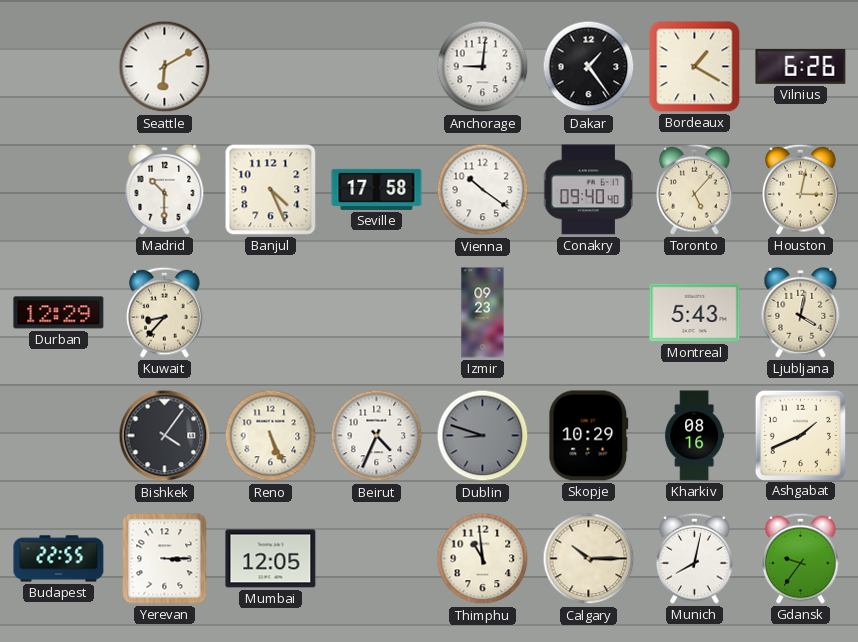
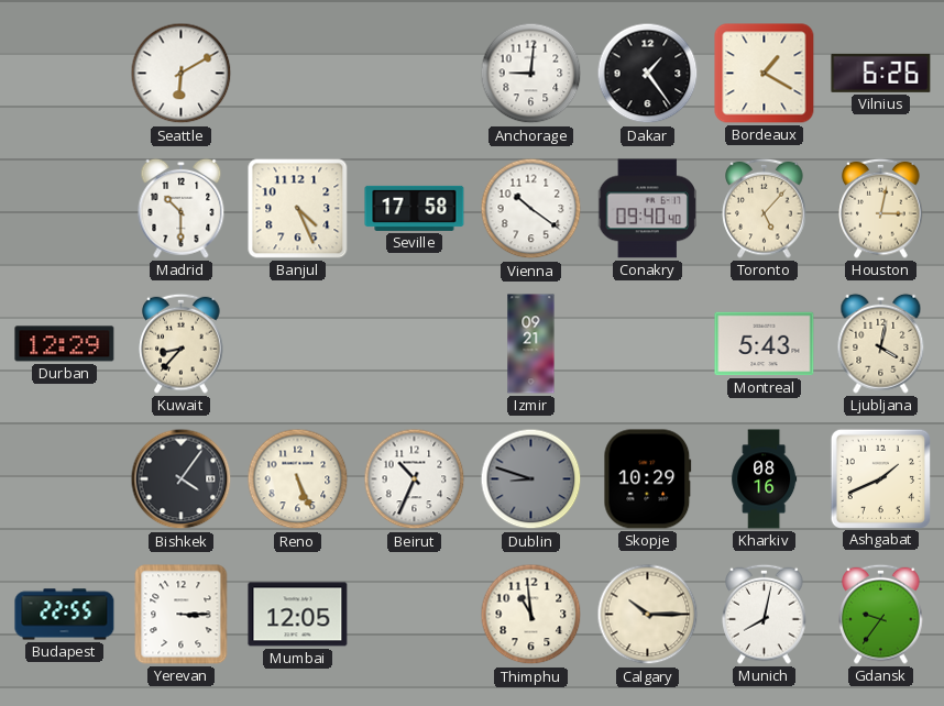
Izmir: 09:23 -> 09:21 (531, 344)
Beirut: 4:34 -> 10:34 (415, 479)
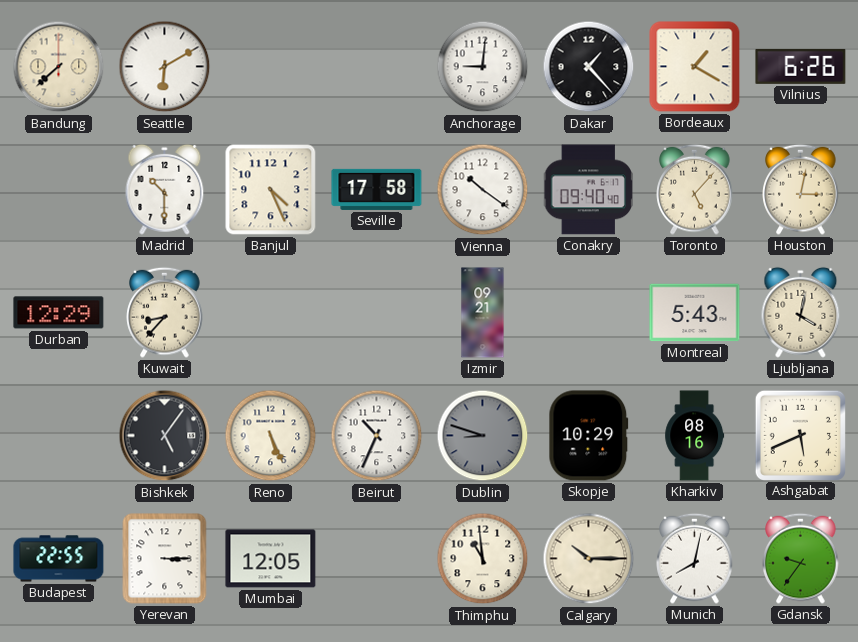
Bandung: none -> 7:38 (59, 67)
Dakar: 1:24 -> 1:23 (589, 67)
Bishkek: 4:06 -> 5:06 (165, 436)
Ashgabat: 1:41 -> 5:41 (800, 435)
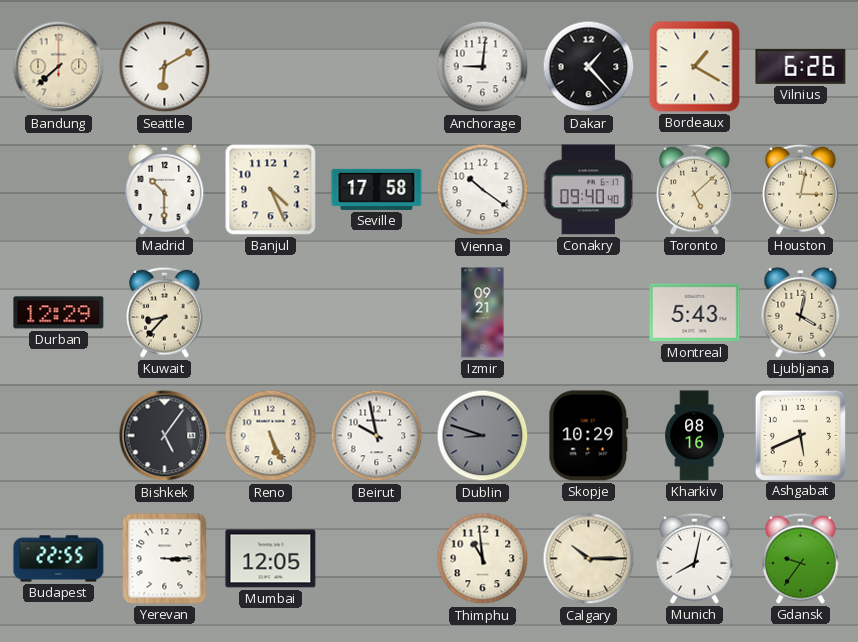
Toronto: 5:07 -> 5:08 (695, 189)
Beirut: 10:34 -> 9:58 (377, 436)
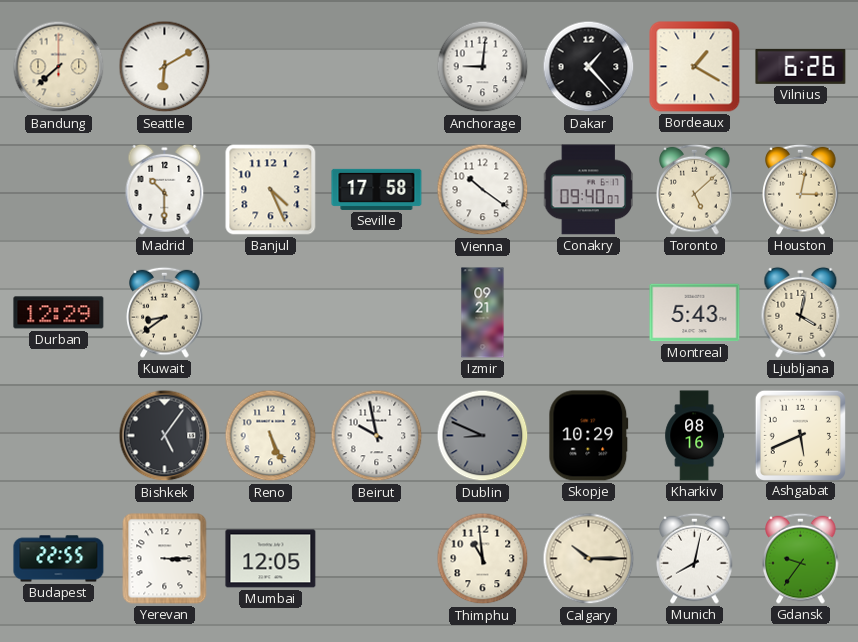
Conakry: 09:40:40 -> 09:40:07 (588, 190)
Kuwait: 8:37 -> 8:39 (165, 312)
Dublin: 8:48 -> 8:49 (483, 436)
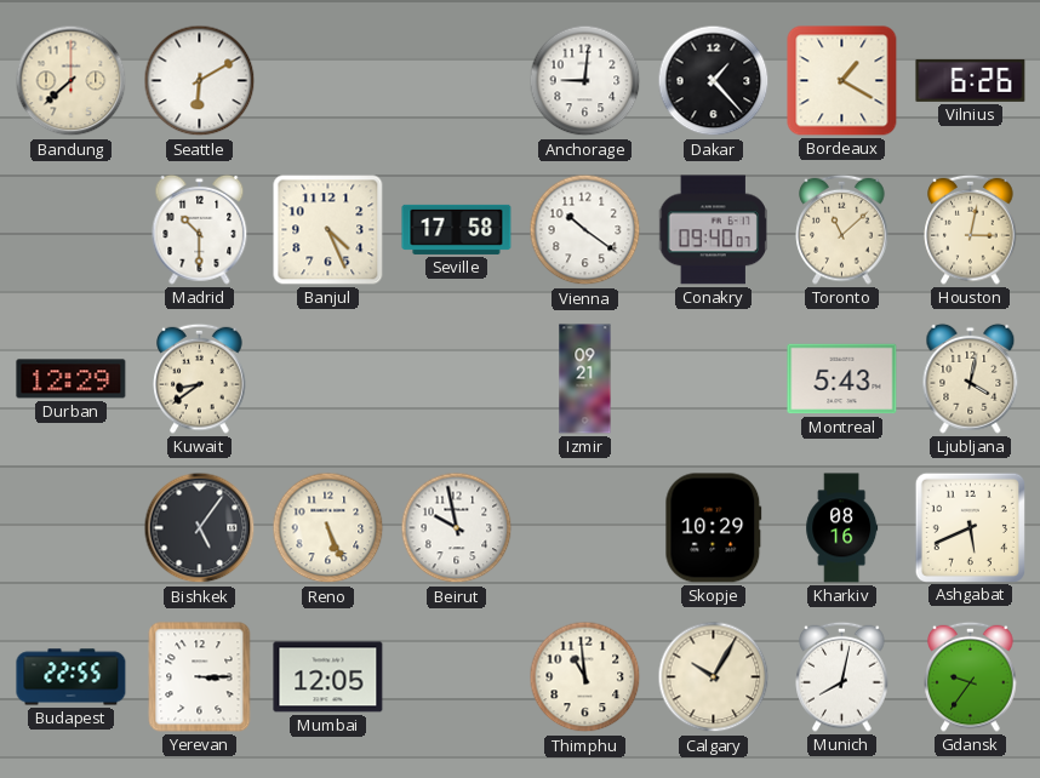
Toronto: 5:08 -> 11:08 (842, 229)
Dublin: 8:49 -> none (483, 436)
Calgary: 10:15 -> 10:05 (714, 677)
